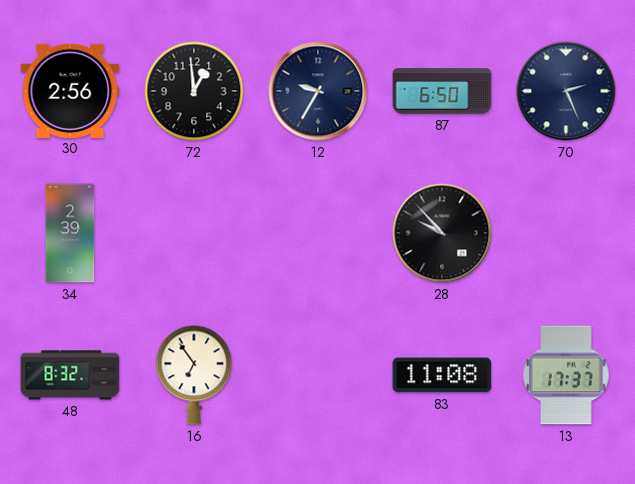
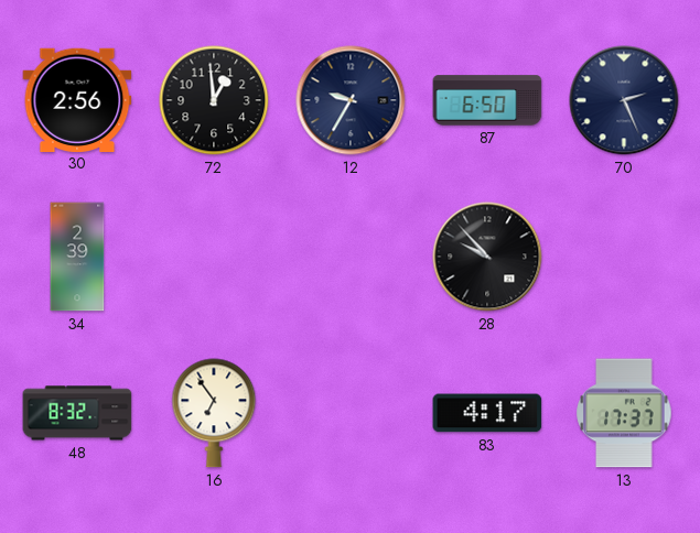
83: 11:08 -> 4:17 (487, 413)
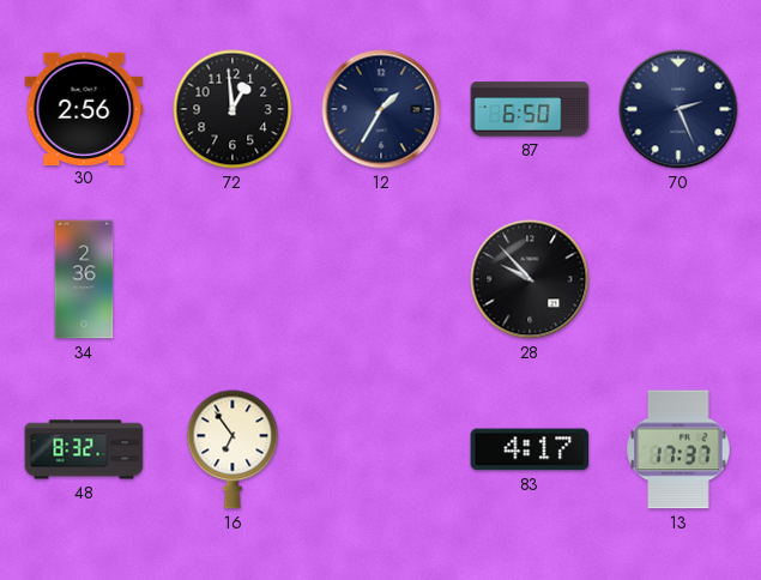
12: 9:35 -> 1:35 (381, 109)
34: 2:39 -> 2:36 (84, 279)
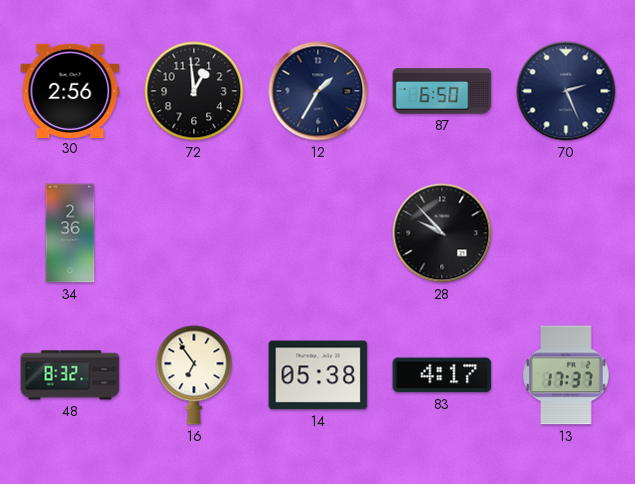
14: none -> 05:38 (318, 375)
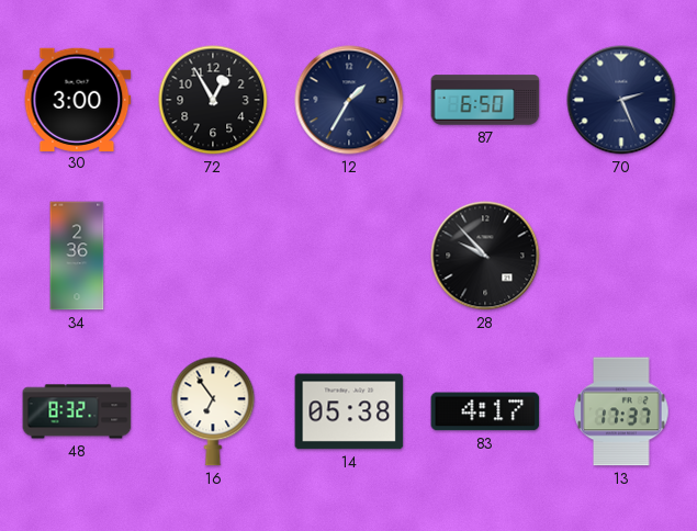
30: 2:56 -> 3:00 (77, 99)
72: 12:59 -> 12:55 (213, 100)
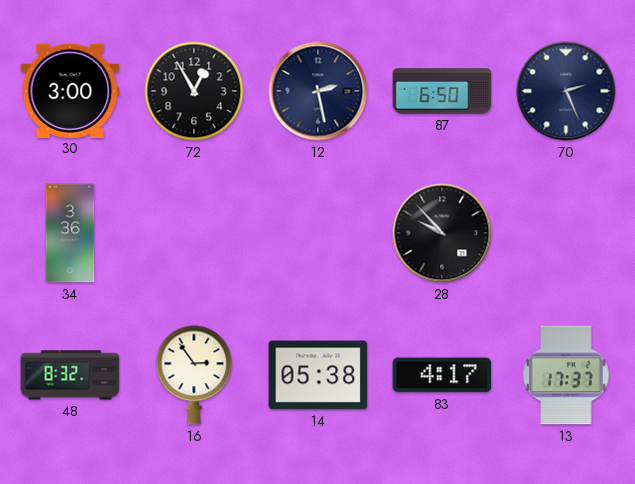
12: 1:35 -> 2:28 (318, 91)
34: 2:36 -> 3:36 (70, 233)
16: 6:54 -> 2:54 (194, 375)
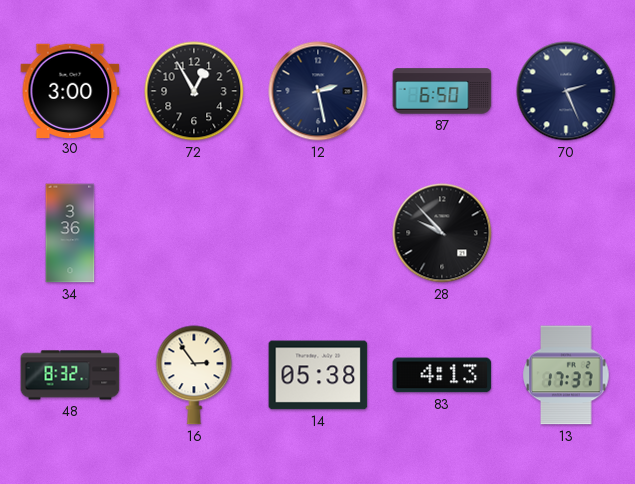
83: 4:17 -> 4:13 (442, 375)
